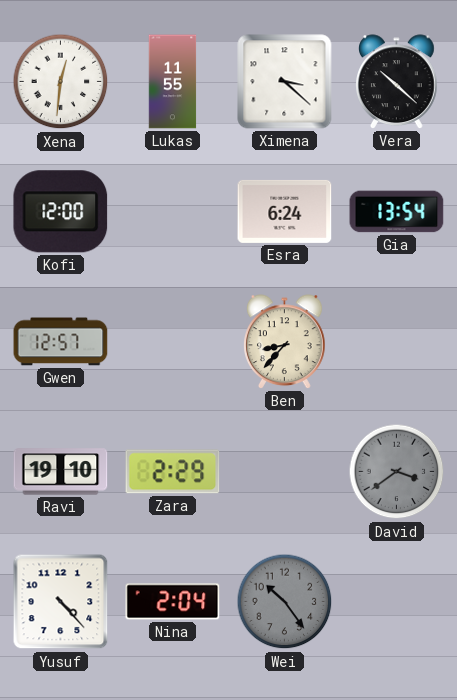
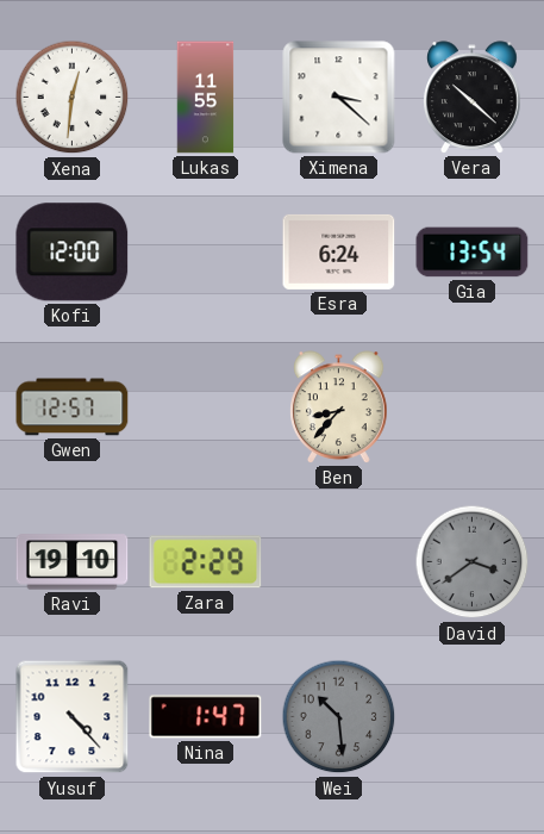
Nina: 2:04 -> 1:47 (206, 717)
Wei: 10:24 -> 10:29 (339, 717)
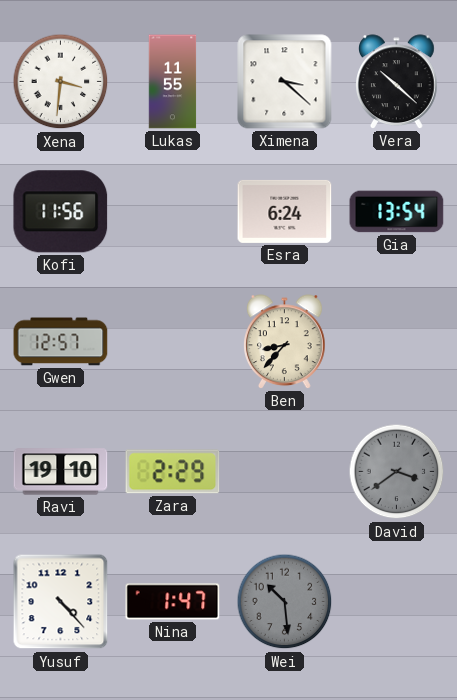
Xena: 12:31 -> 3:31 (61, 82)
Kofi: 12:00 -> 11:56 (61, 212)
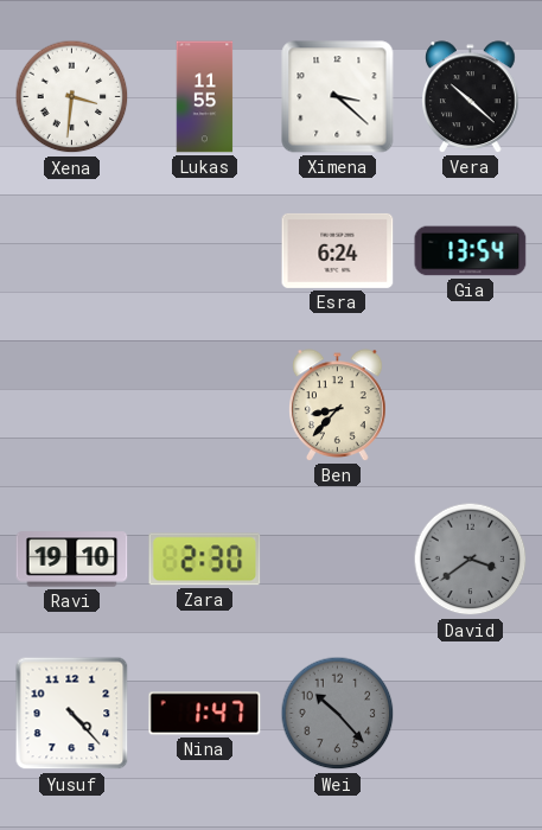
Kofi: 11:56 -> none (61, 212)
Gwen: 12:57 -> none (61, 342)
Zara: 2:29 -> 2:30 (205, 560)
Wei: 10:29 -> 10:23 (338, 714)
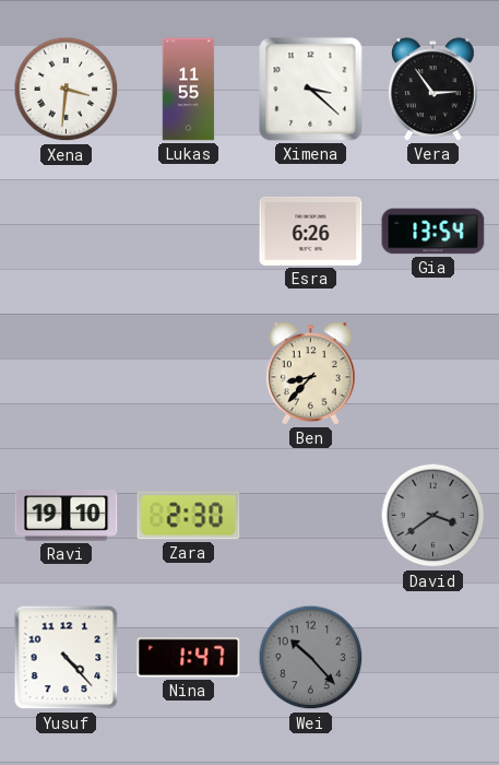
Vera: 10:22 -> 2:54 (433, 90)
Esra: 6:24 -> 6:26 (311, 231)
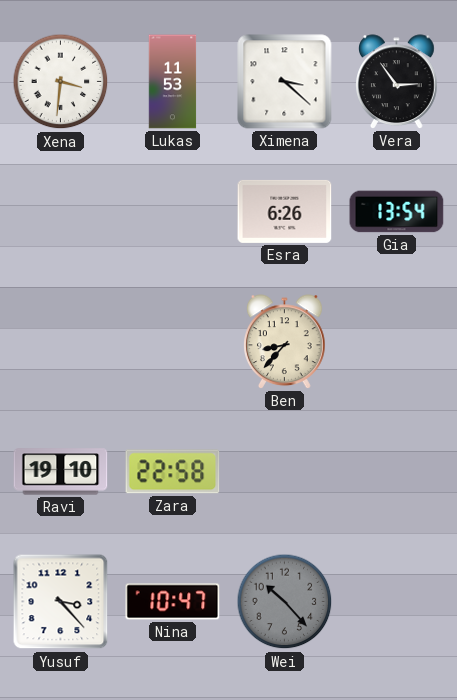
Lukas: 11:55 -> 11:53 (173, 82)
Zara: 2:30 -> 22:58 (173, 472)
David: 3:39 -> none (433, 516)
Yusuf: 4:23 -> 3:23 (61, 602)
Nina: 1:47 -> 10:47 (173, 602)
